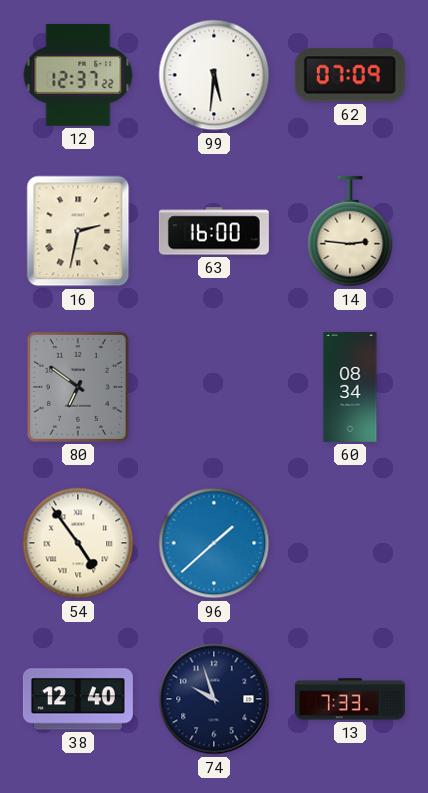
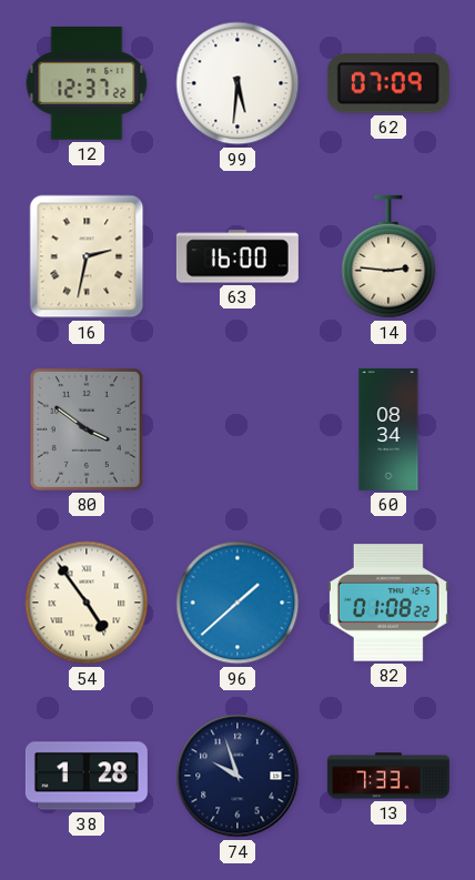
80: 6:51 -> 3:51 (87, 429)
82: none -> 01:08 (388, 603)
38: 12:40 -> 1:28 (87, 776)
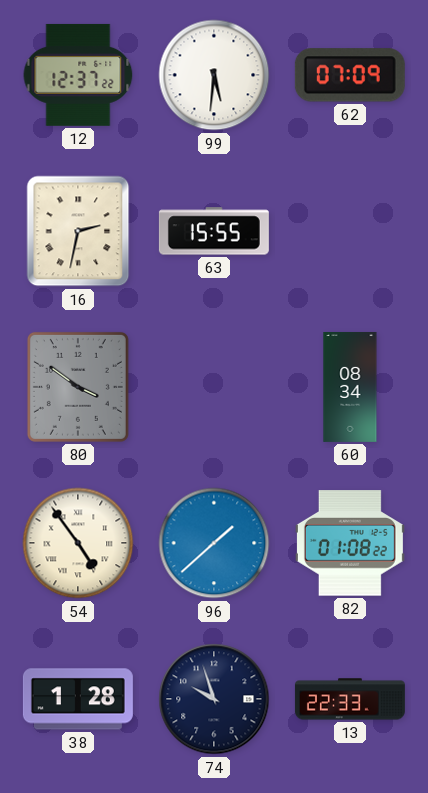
63: 16:00 -> 15:55 (214, 231)
14: 2:46 -> none (388, 256)
13: 7:33 -> 22:33 (350, 699)
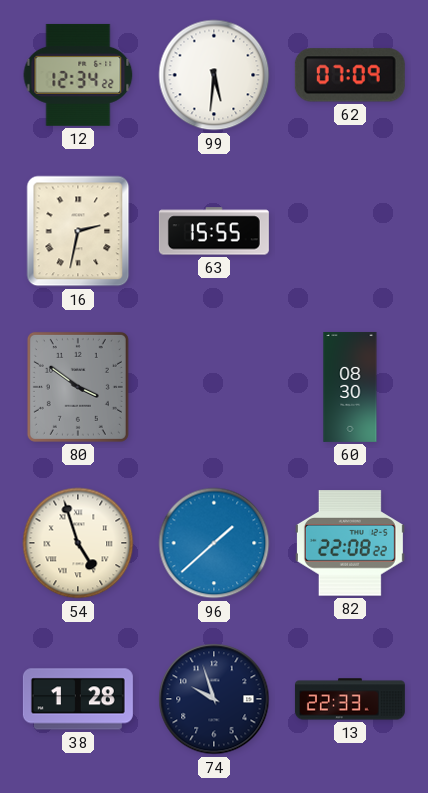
12: 12:37 -> 12:34 (78, 75)
60: 08:34 -> 08:30 (350, 387)
54: 4:54 -> 4:57 (78, 543)
82: 01:08 -> 22:08 (350, 543)
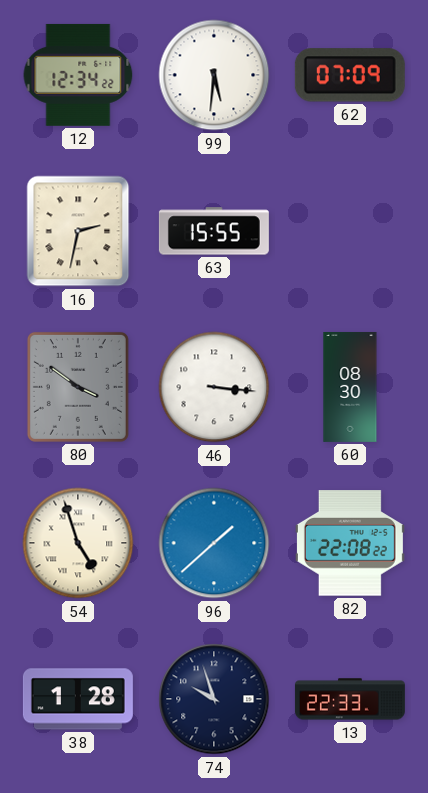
46: none -> 3:16 (214, 387)
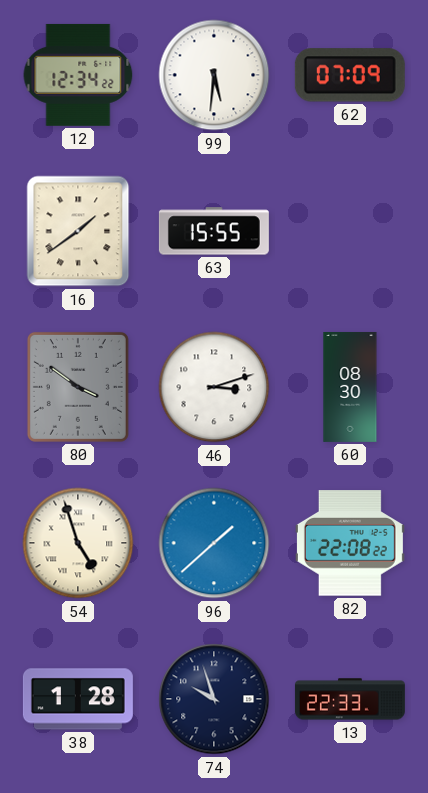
16: 2:32 -> 1:39 (78, 231)
46: 3:16 -> 3:12 (214, 387)
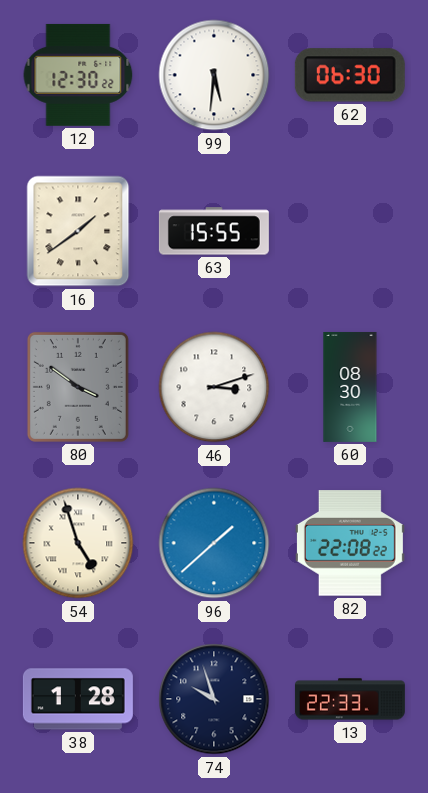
12: 12:34 -> 12:30 (78, 75)
62: 07:09 -> 06:30 (350, 75)
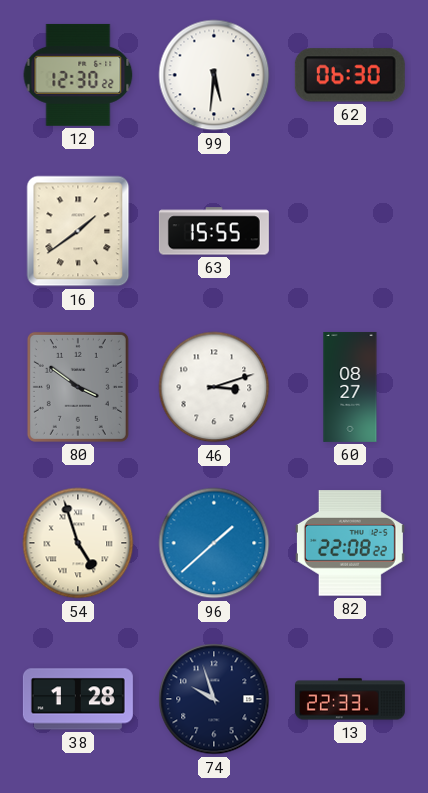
60: 08:30 -> 08:27 (350, 387)
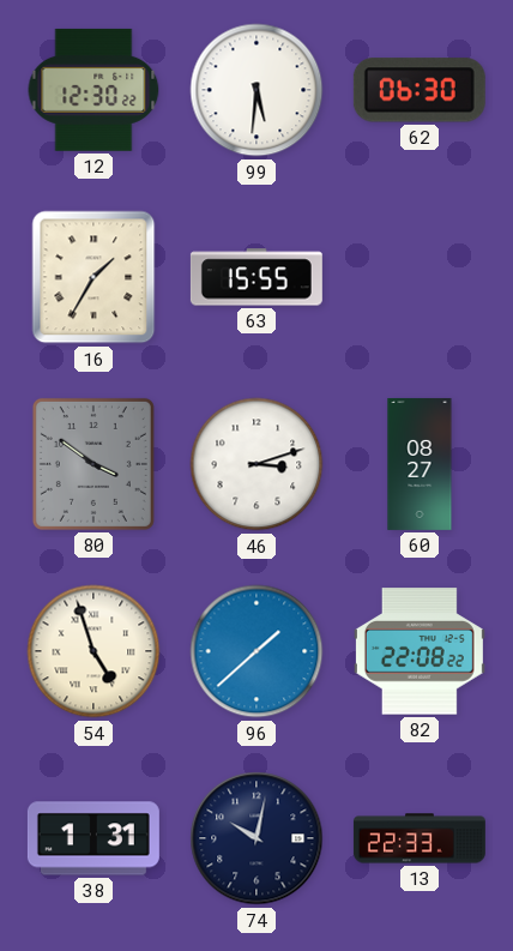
16: 1:39 -> 1:35 (93, 277)
38: 1:28 -> 1:31 (93, 838)
74: 9:57 -> 10:02 (256, 838)
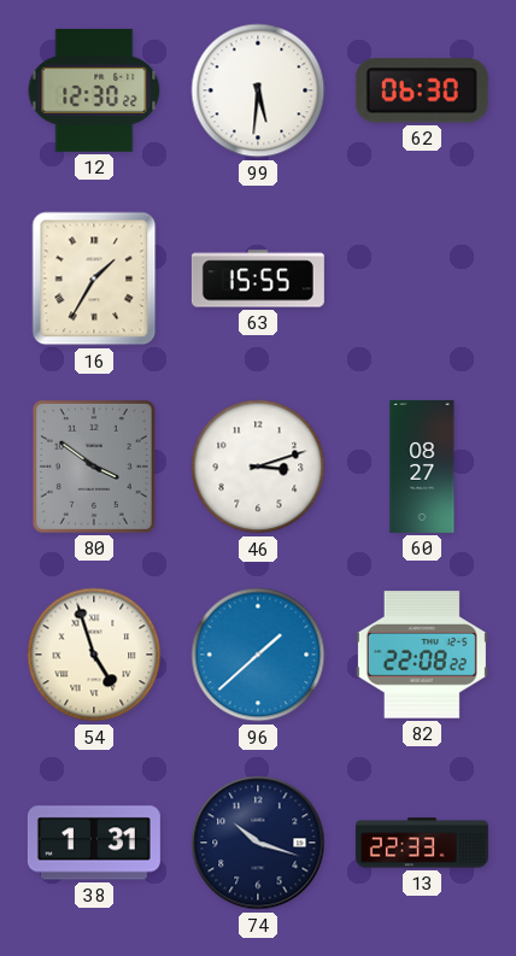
74: 10:02 -> 10:18 (258, 843)
